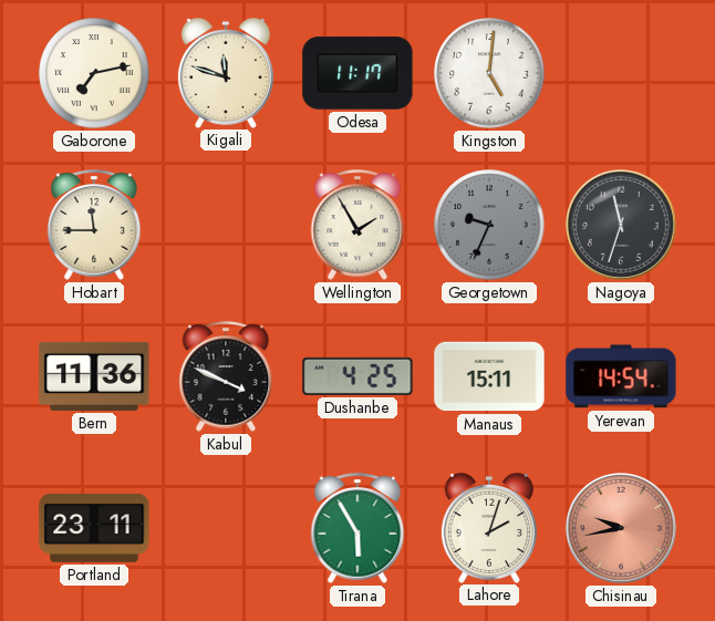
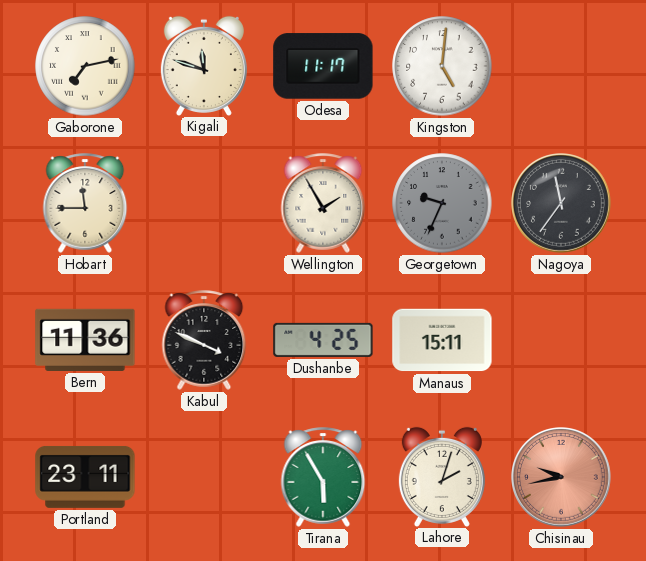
Nagoya: 11:33 -> 11:36 (562, 204)
Yerevan: 14:54 -> none (621, 376)
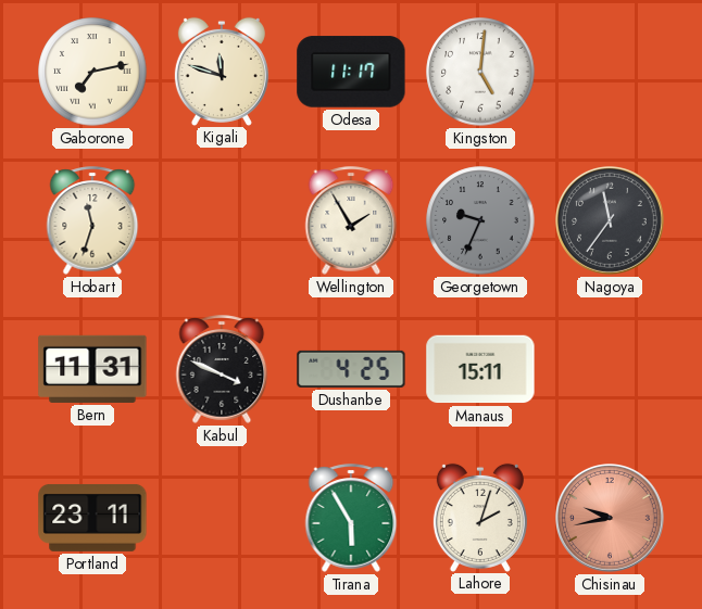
Hobart: 11:45 -> 11:33 (92, 220)
Bern: 11:36 -> 11:31 (92, 369)
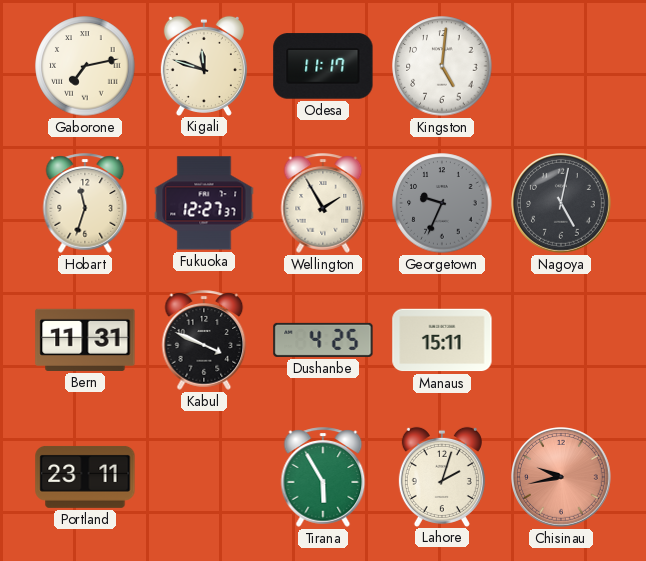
Fukuoka: none -> 12:27 (204, 203)
Nagoya: 11:36 -> 5:02 (562, 204)
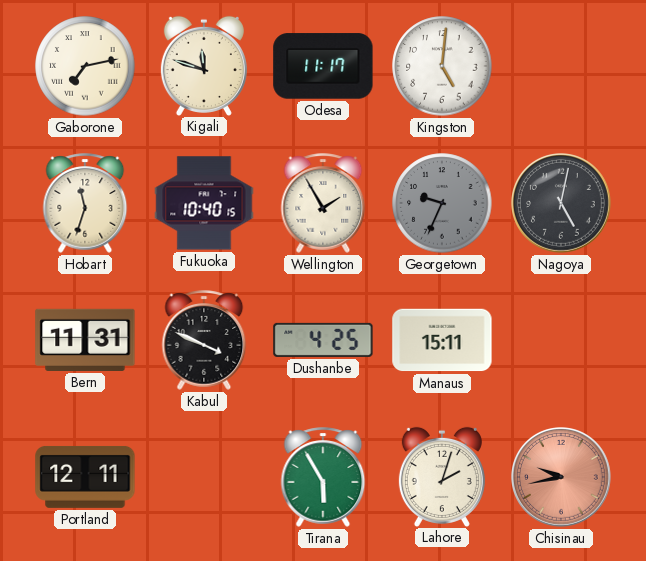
Fukuoka: 12:27 -> 10:40 (204, 203)
Portland: 23:11 -> 12:11 (85, 477)
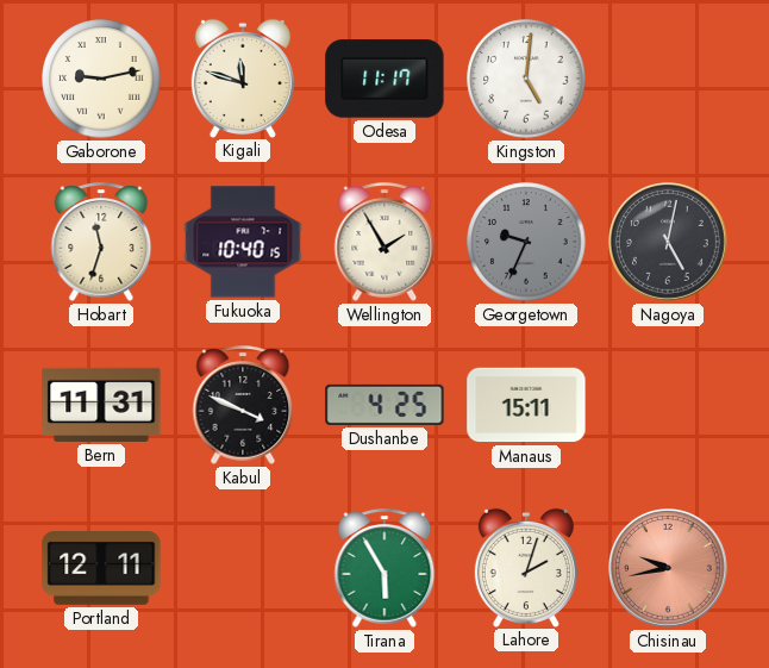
Gaborone: 7:13 -> 9:13 (101, 79)
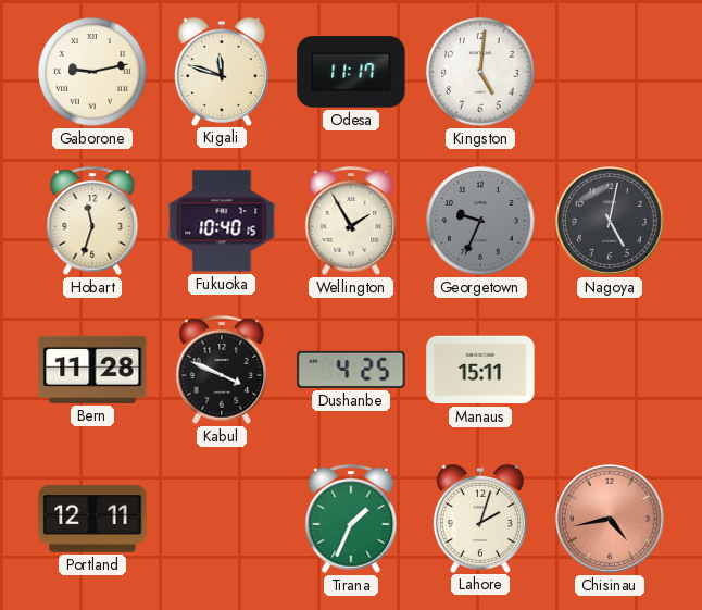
Bern: 11:31 -> 11:28 (92, 370)
Tirana: 5:55 -> 1:34 (351, 519)
Chisinau: 9:43 -> 4:43 (611, 520)
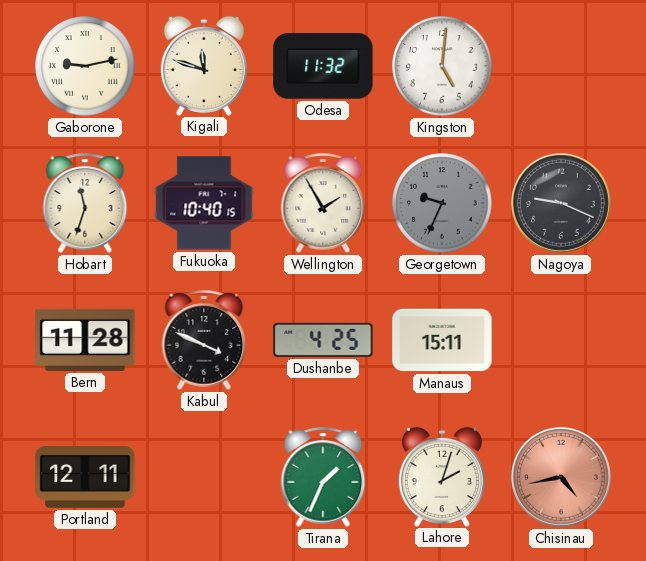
Odesa: 11:17 -> 11:32 (323, 66)
Nagoya: 5:02 -> 9:19 (562, 204)
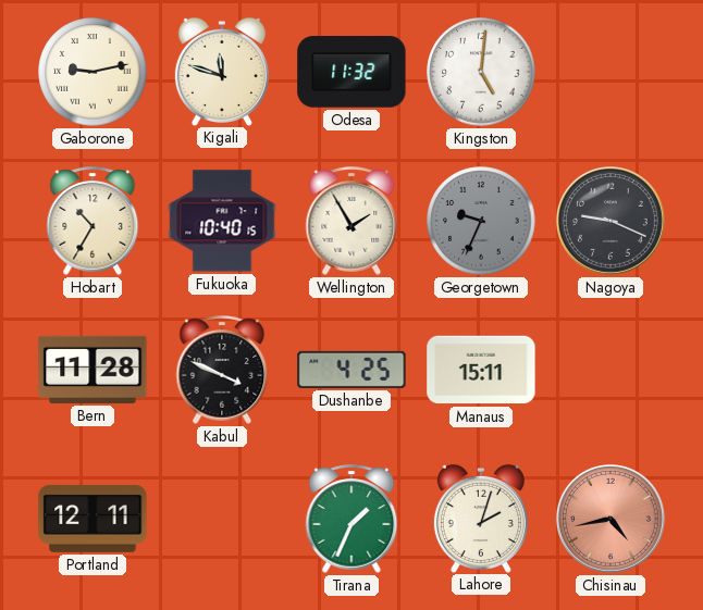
Hobart: 11:33 -> 10:35 (92, 221)
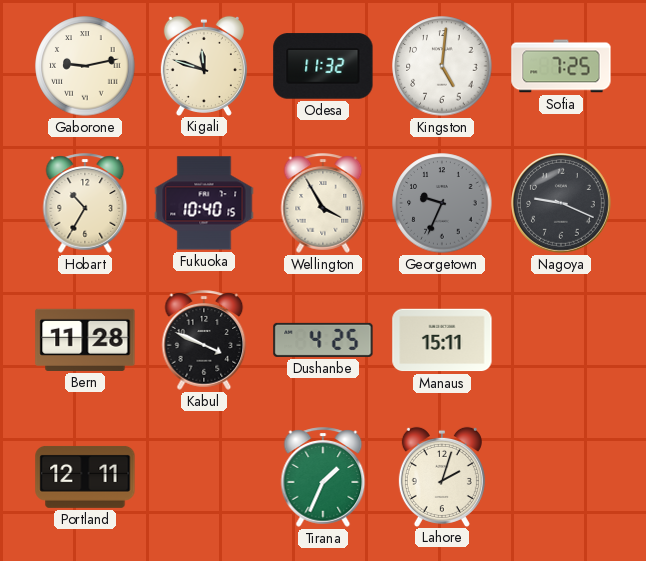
Sofia: none -> 7:25 (561, 66)
Wellington: 1:55 -> 3:55 (323, 203)
Chisinau: 4:43 -> none (612, 520)
